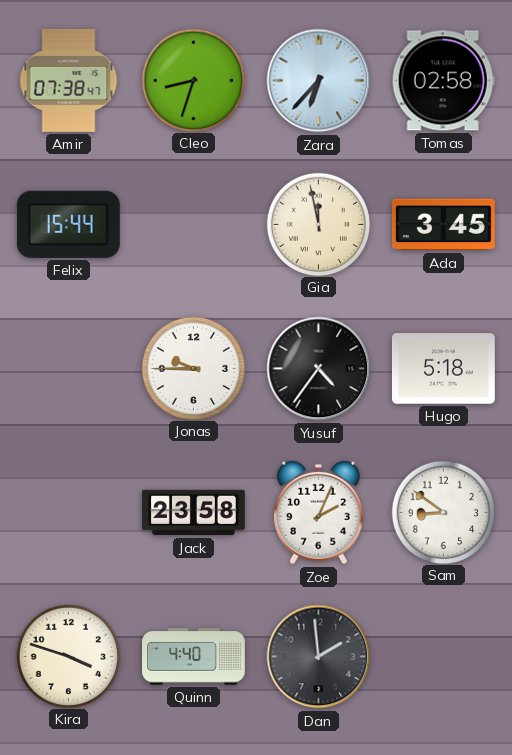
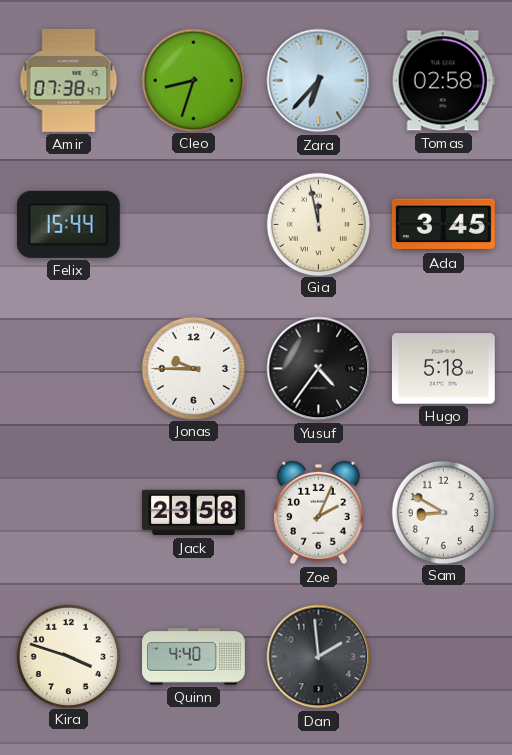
Sam: 8:51 -> 8:50 (443, 512)
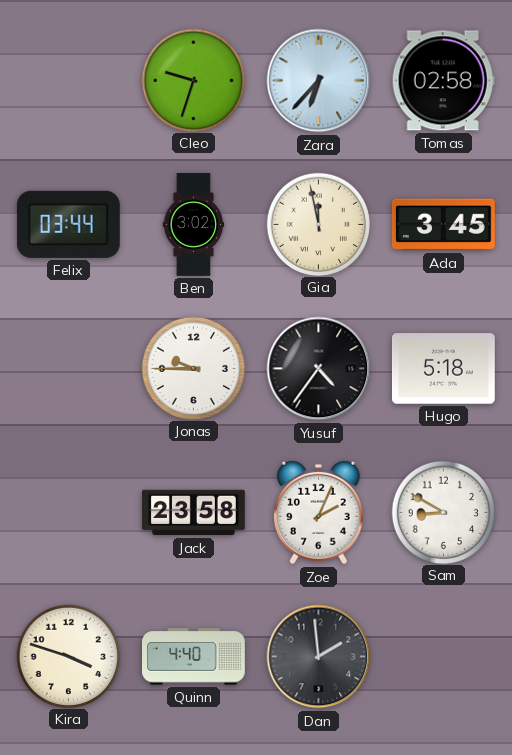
Amir: 07:38 -> none (69, 80)
Cleo: 8:33 -> 9:33 (193, 80)
Felix: 15:44 -> 03:44 (68, 224)
Ben: none -> 3:02 (194, 225)
